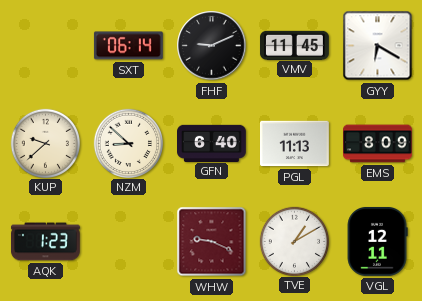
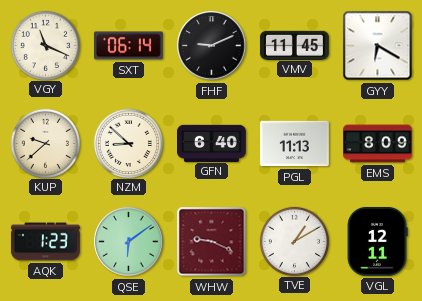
VGY: none -> 11:19 (45, 45)
QSE: none -> 6:09 (129, 242)
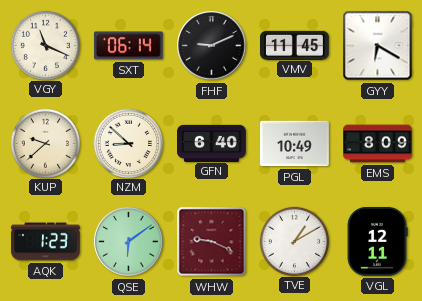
PGL: 11:13 -> 10:49 (295, 144)
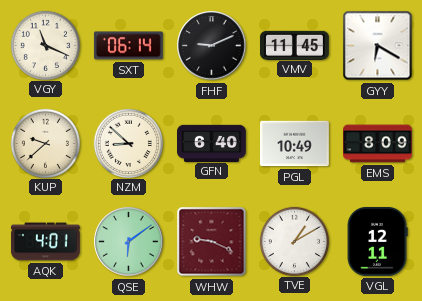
AQK: 1:23 -> 4:01 (45, 242)
